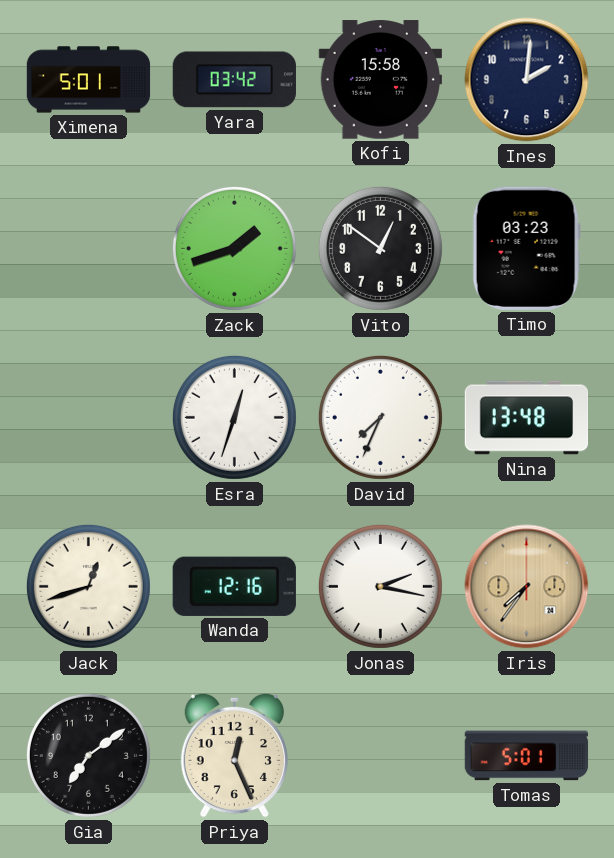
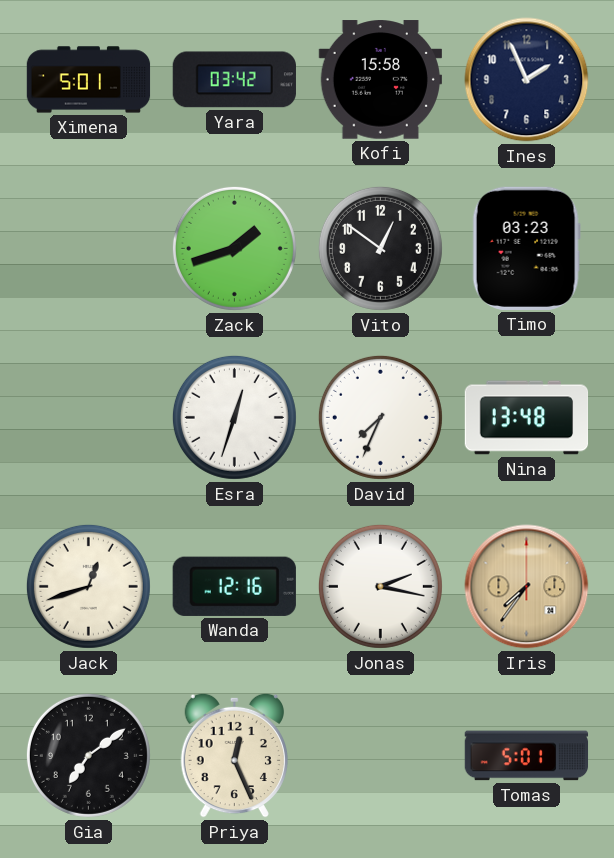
Ines: 2:01 -> 1:56 (527, 80)
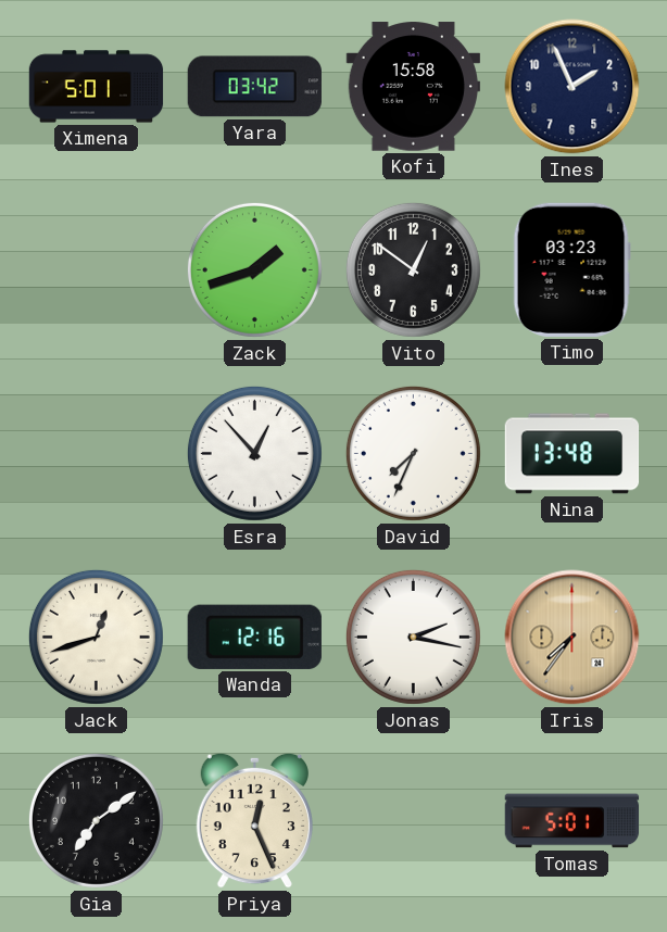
Esra: 12:33 -> 12:53 (254, 453)
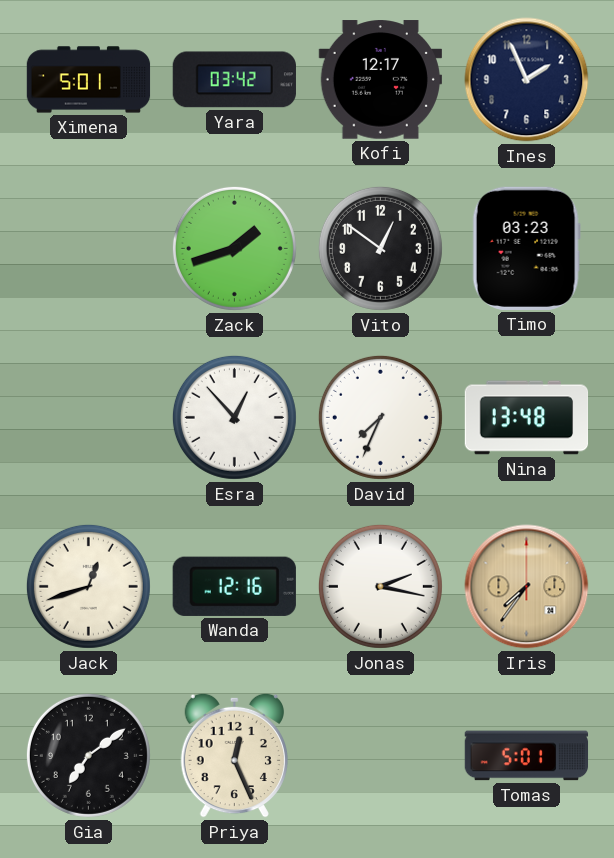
Kofi: 15:58 -> 12:17 (380, 80)
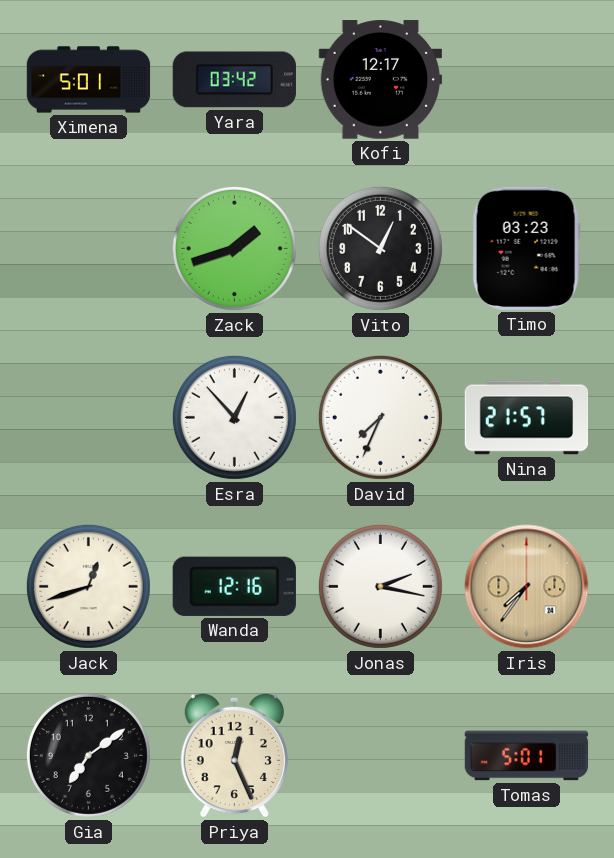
Ines: 1:56 -> none (527, 80)
Nina: 13:48 -> 21:57 (527, 418)
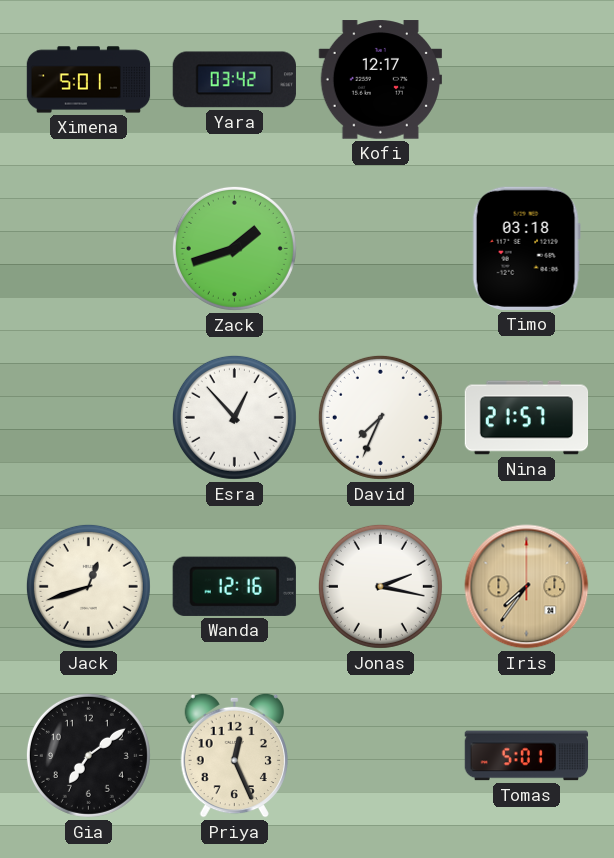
Vito: 12:51 -> none (380, 248)
Timo: 03:23 -> 03:18 (526, 248)
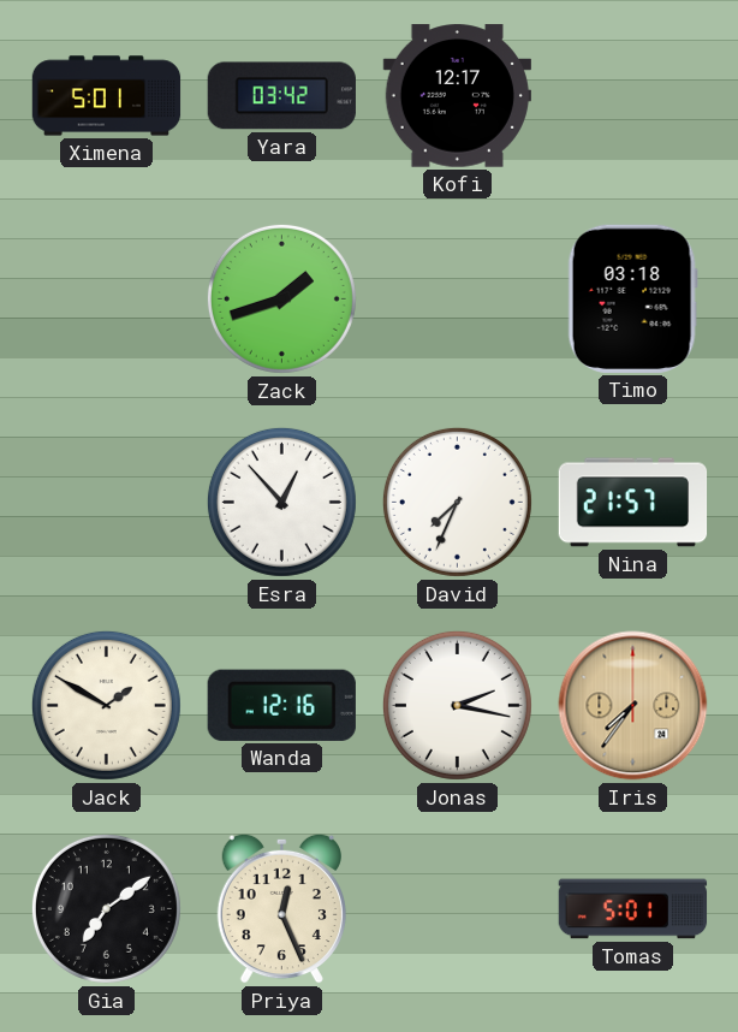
Jack: 12:42 -> 1:50 (106, 705)
